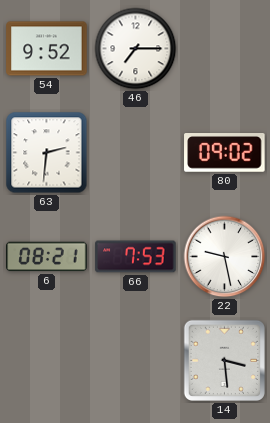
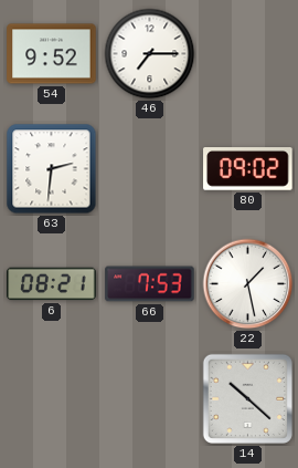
22: 9:28 -> 1:28 (248, 284)
14: 3:29 -> 10:22 (247, 398)
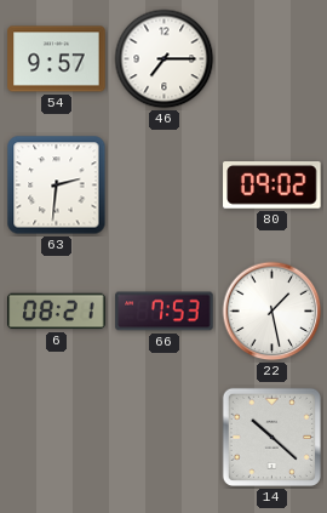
54: 9:52 -> 9:57 (57, 59)
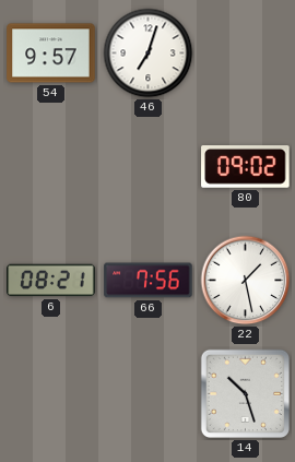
46: 7:15 -> 7:03 (149, 54)
63: 2:31 -> none (57, 186)
66: 7:53 -> 7:56 (149, 281)
14: 10:22 -> 10:27 (245, 393)
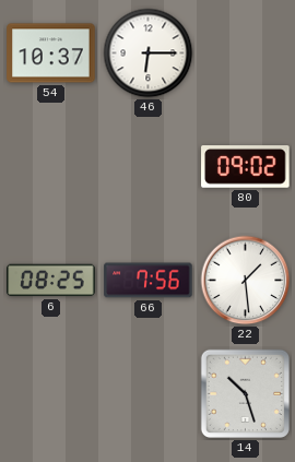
54: 9:57 -> 10:37 (51, 54)
46: 7:03 -> 6:15 (149, 54)
6: 08:21 -> 08:25 (51, 281)
22: 1:28 -> 1:29 (246, 281)
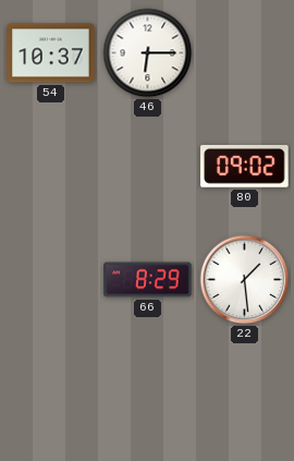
6: 08:25 -> none (51, 281)
66: 7:56 -> 8:29 (148, 280)
14: 10:27 -> none (245, 393)
